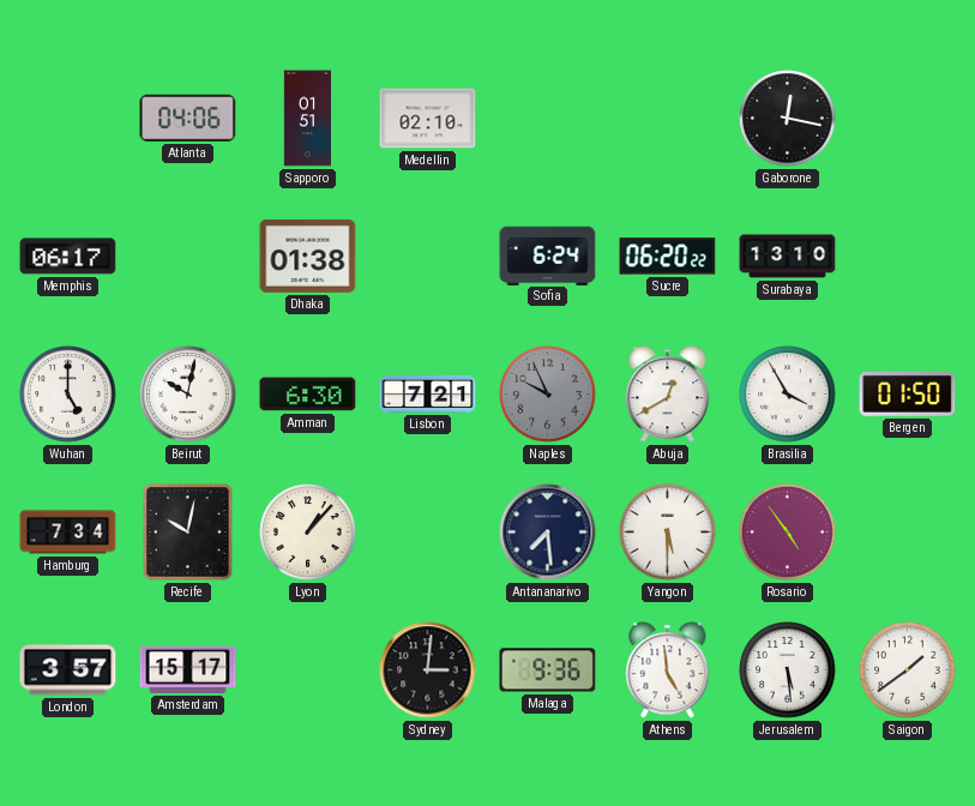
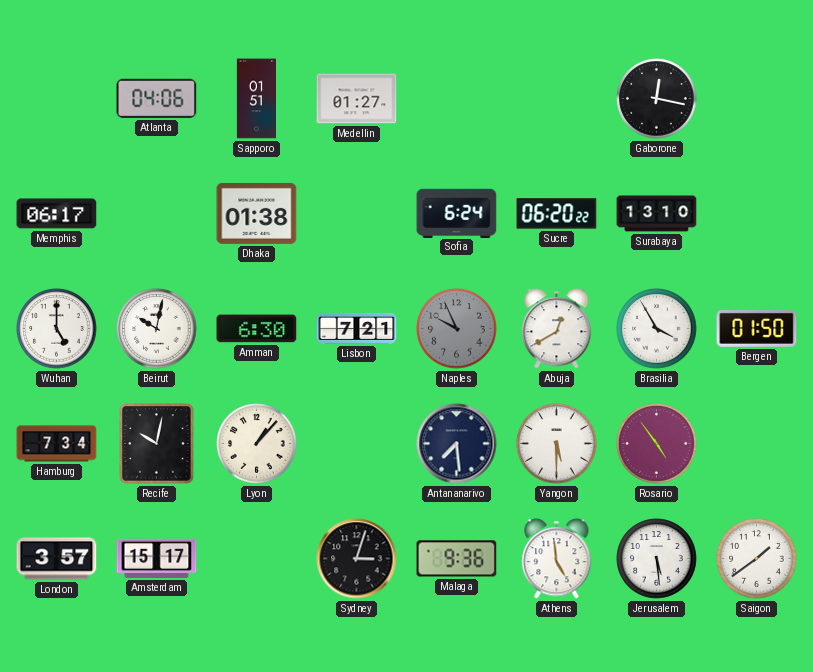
Medellin: 02:10 -> 01:27 (357, 99)
Sydney: 3:01 -> 3:03 (357, 559)
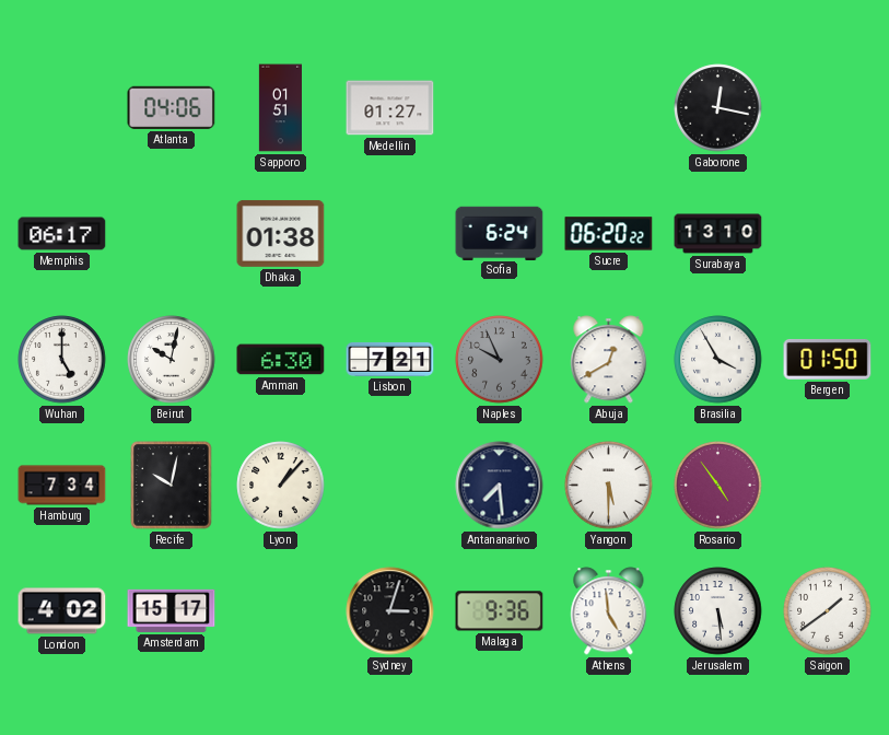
London: 3:57 -> 4:02 (62, 611)
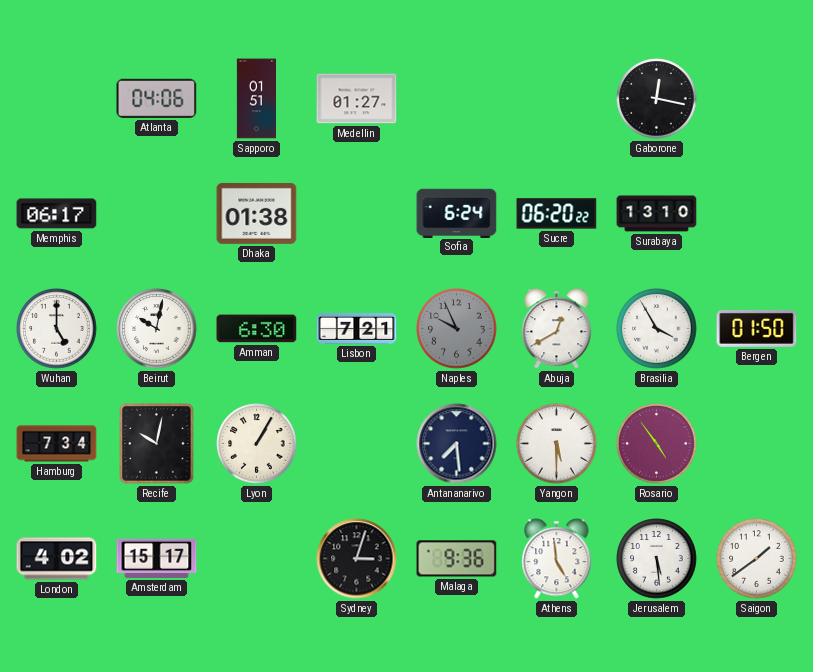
Lyon: 1:07 -> 1:05 (257, 444)
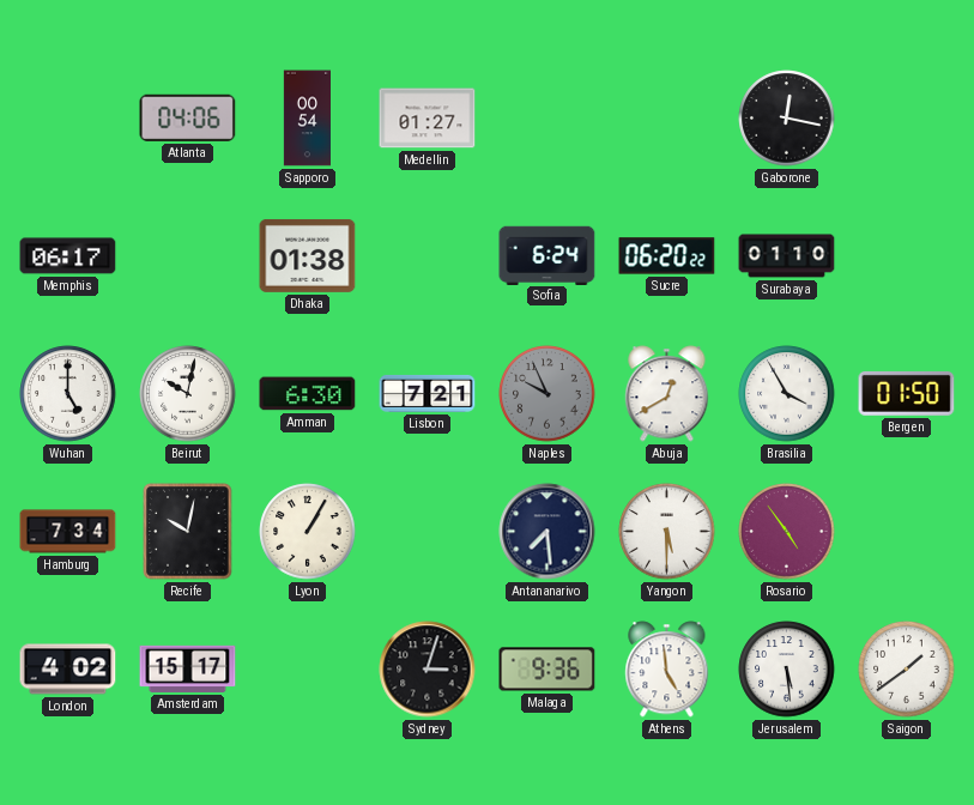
Sapporo: 01:51 -> 00:54 (307, 119)
Surabaya: 13:10 -> 01:10 (787, 256)
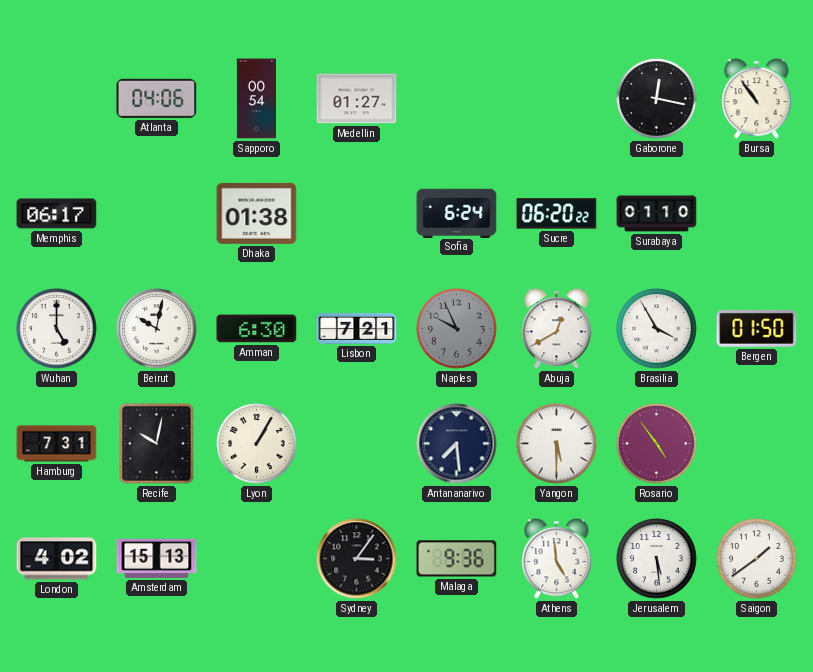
Bursa: none -> 10:54 (757, 99)
Hamburg: 7:34 -> 7:31 (57, 444)
Amsterdam: 15:17 -> 15:13 (157, 558)
Sydney: 3:03 -> 3:06 (357, 559)
